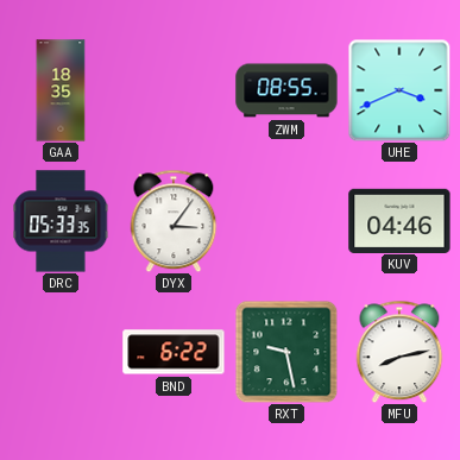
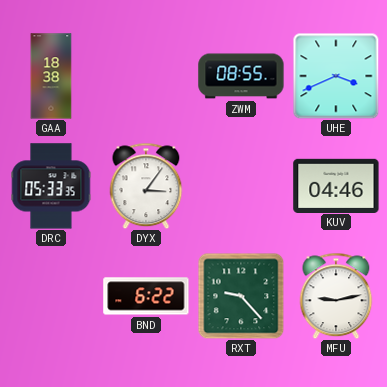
GAA: 18:35 -> 18:38 (51, 76)
RXT: 9:28 -> 9:23 (241, 296)
MFU: 8:13 -> 9:13 (336, 296)
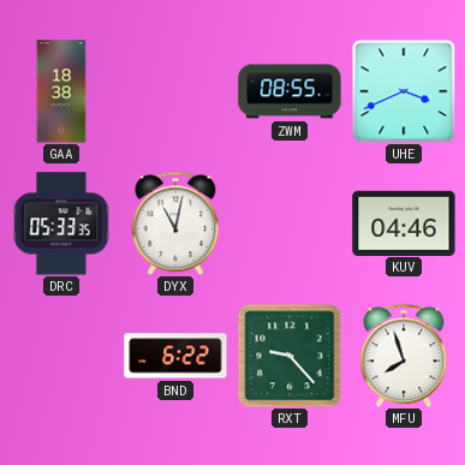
DYX: 3:06 -> 11:02 (175, 223)
MFU: 9:13 -> 7:57 (404, 356)
